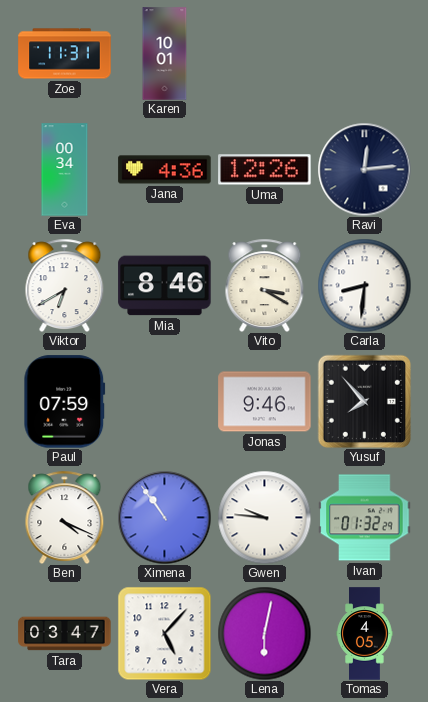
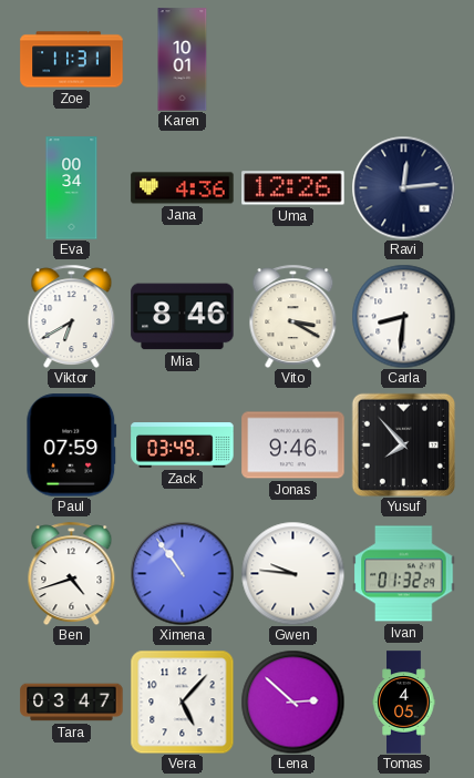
Zack: none -> 03:49 (183, 446)
Ben: 4:19 -> 4:42 (72, 573)
Lena: 6:02 -> 2:52 (292, 702)
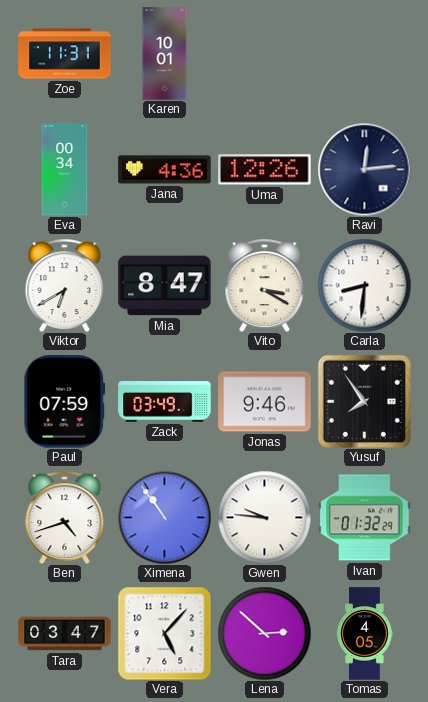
Mia: 8:46 -> 8:47 (165, 286)
Yusuf: 7:53 -> 7:54 (364, 401)
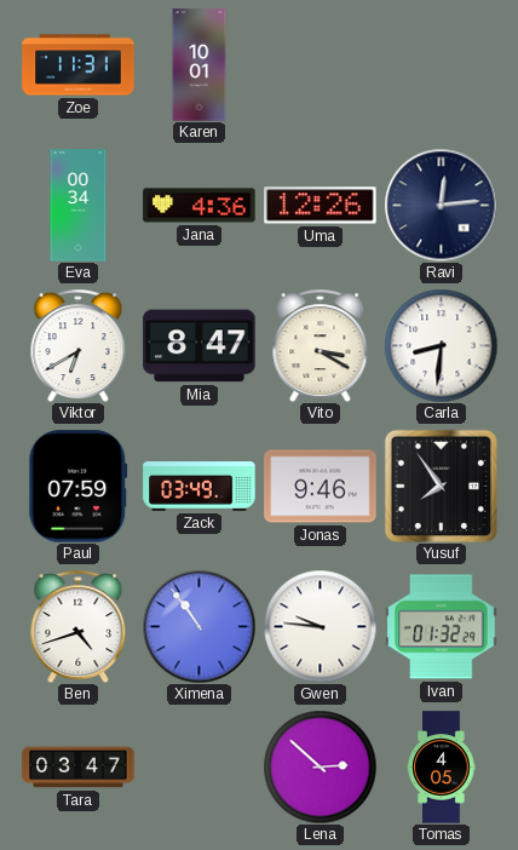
Vera: 5:07 -> none (164, 633)
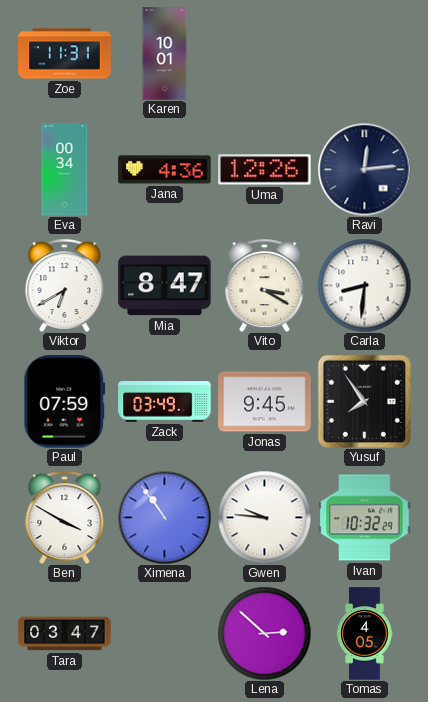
Jonas: 9:46 -> 9:45 (265, 402)
Ben: 4:42 -> 3:50 (65, 517)
Ivan: 01:32 -> 10:32 (365, 518)
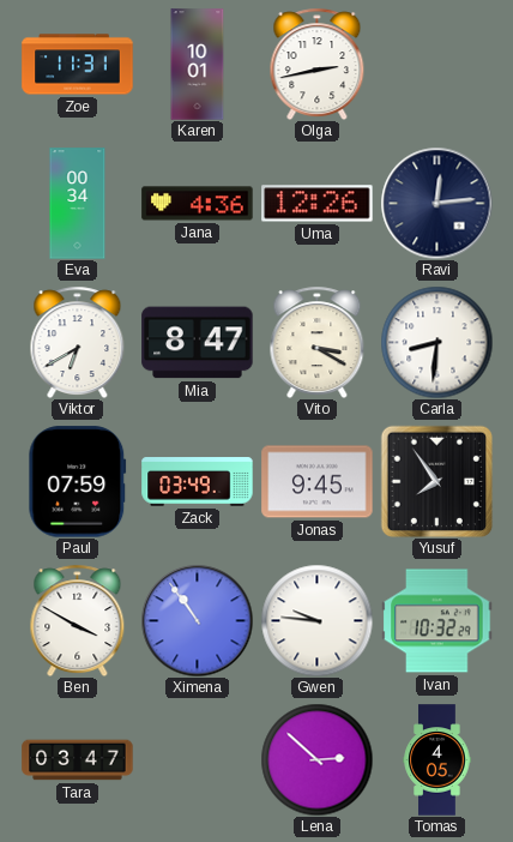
Olga: none -> 2:43 (318, 64)
